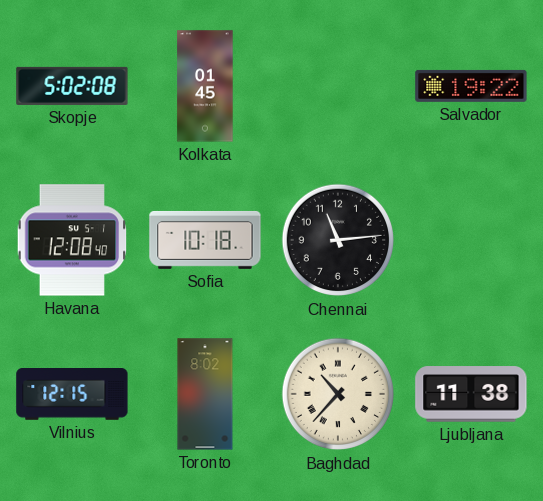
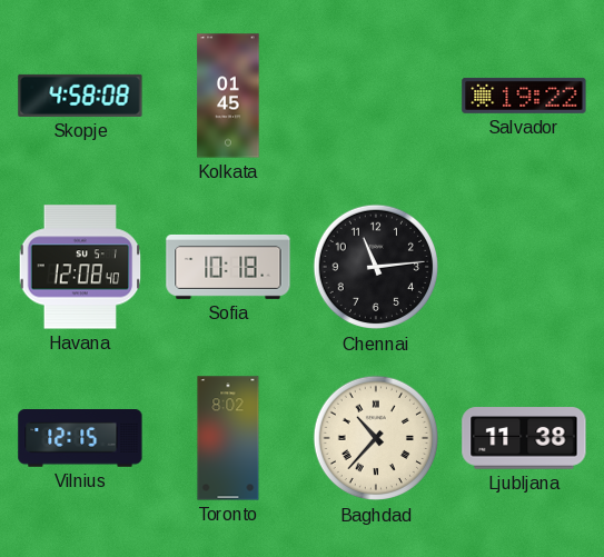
Skopje: 5:02 -> 4:58 (80, 96)
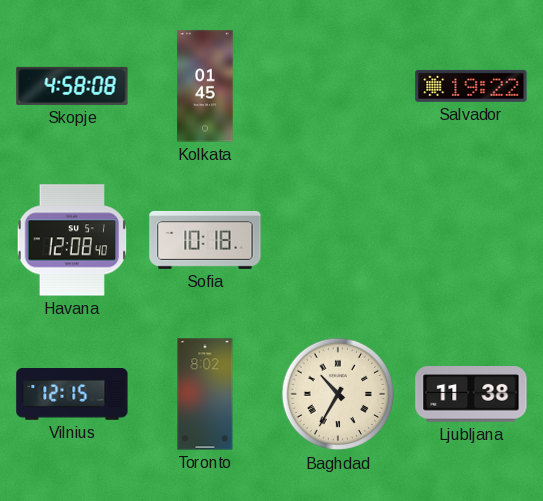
Chennai: 11:14 -> none (376, 267)
Baghdad: 10:37 -> 10:35 (338, 394)
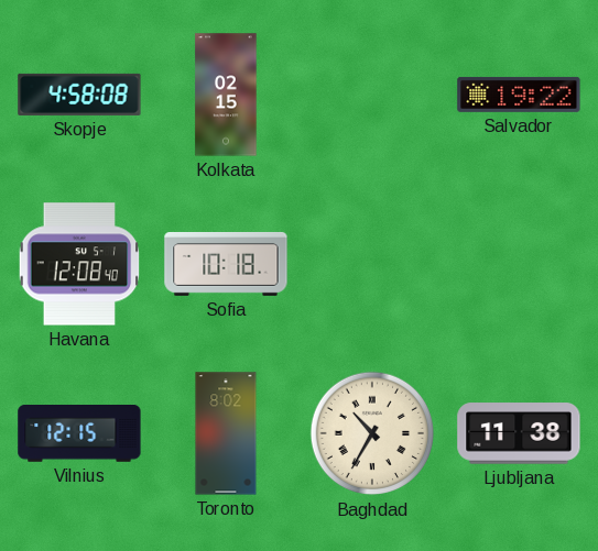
Kolkata: 01:45 -> 02:15 (226, 95)
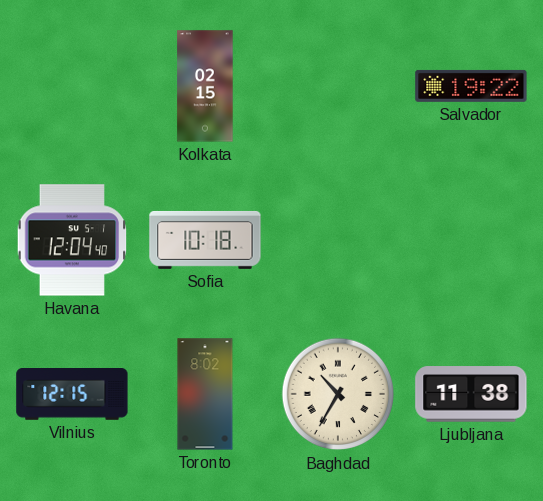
Skopje: 4:58 -> none (79, 95)
Havana: 12:08 -> 12:04 (72, 240)
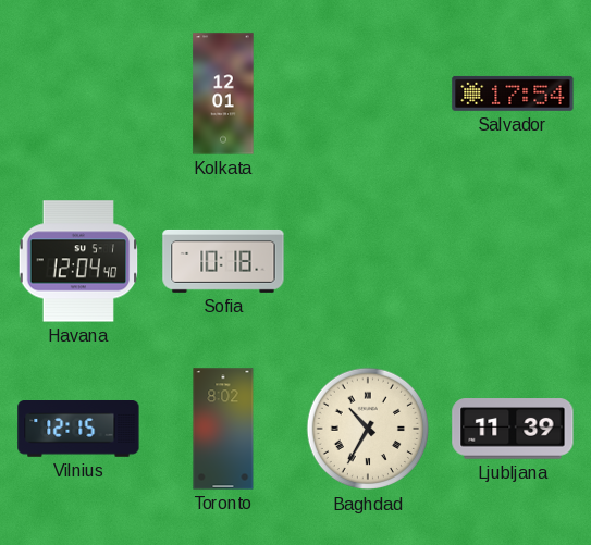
Kolkata: 02:15 -> 12:01 (223, 94)
Salvador: 19:22 -> 17:54 (513, 94)
Ljubljana: 11:38 -> 11:39 (513, 429)
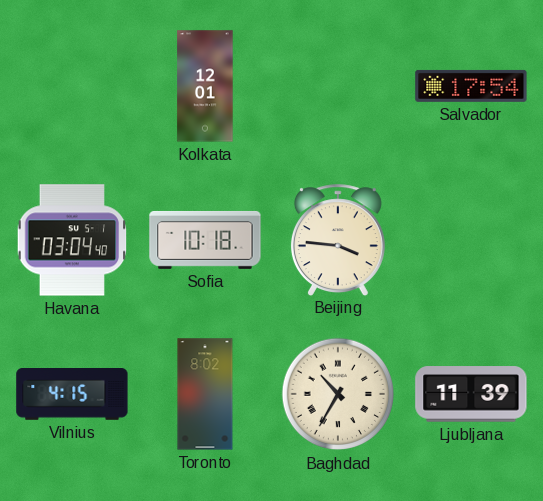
Havana: 12:04 -> 03:04 (72, 240)
Beijing: none -> 3:46 (338, 240)
Vilnius: 12:15 -> 4:15 (72, 395)
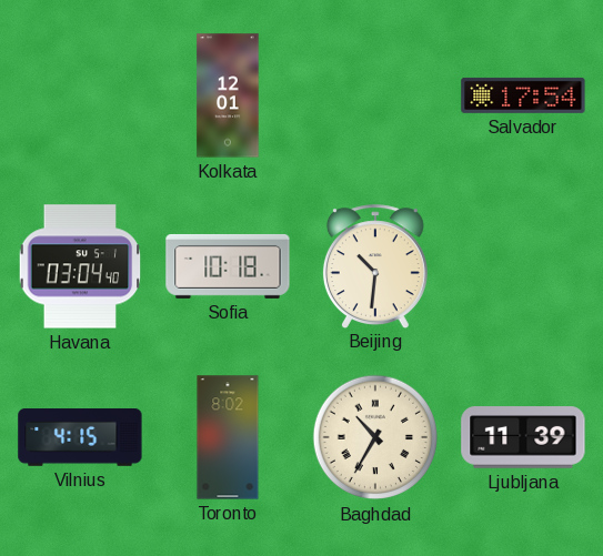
Beijing: 3:46 -> 10:31 (375, 266)
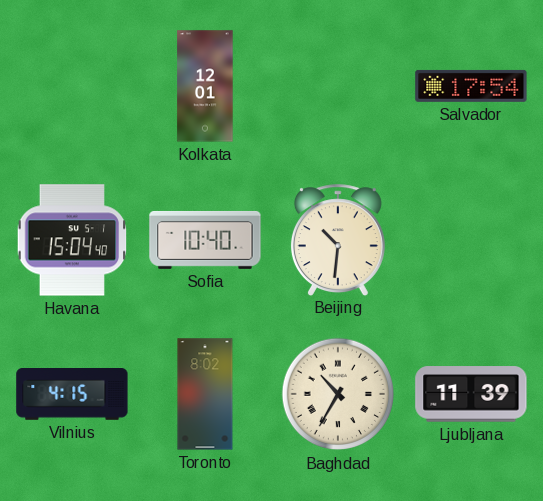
Havana: 03:04 -> 15:04 (72, 240)
Sofia: 10:18 -> 10:40 (205, 240)
